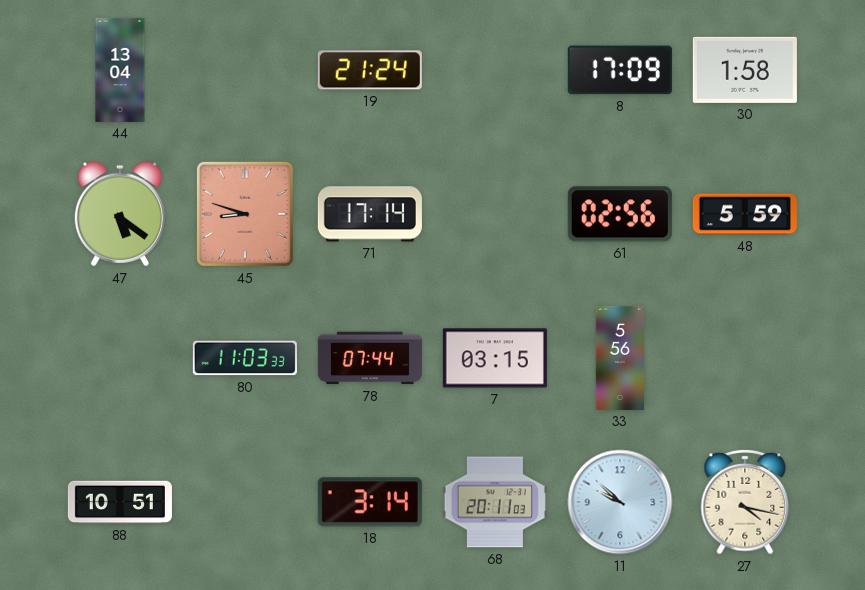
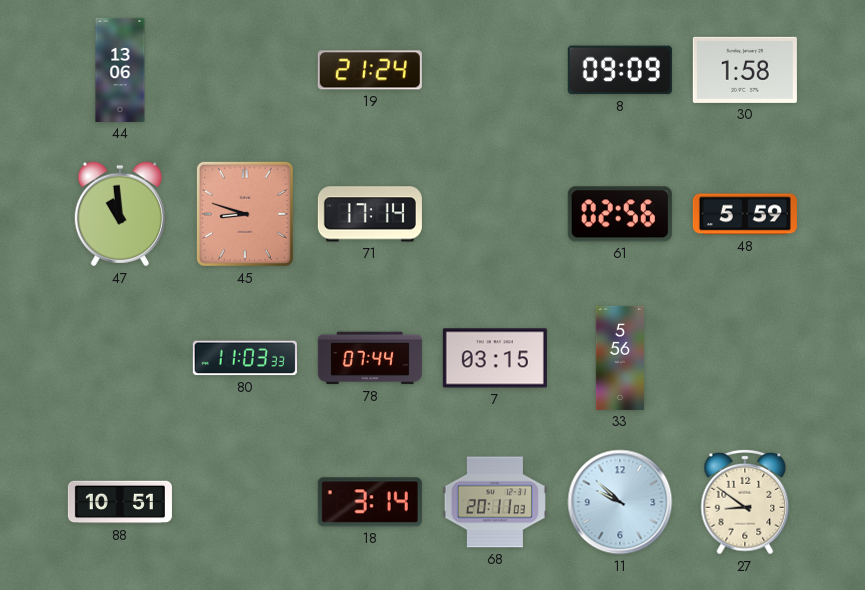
44: 13:04 -> 13:06 (120, 70)
8: 17:09 -> 09:09 (620, 70)
47: 5:21 -> 10:59 (120, 214)
27: 4:17 -> 8:51 (745, 502)
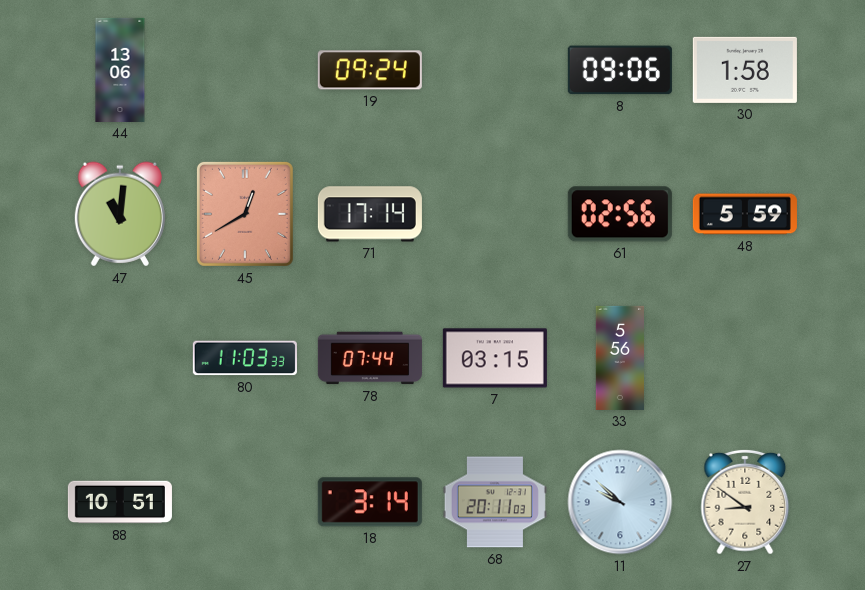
19: 21:24 -> 09:24 (370, 70)
8: 09:09 -> 09:06 (620, 70)
47: 10:59 -> 11:01 (120, 214)
45: 8:48 -> 12:40 (245, 214)
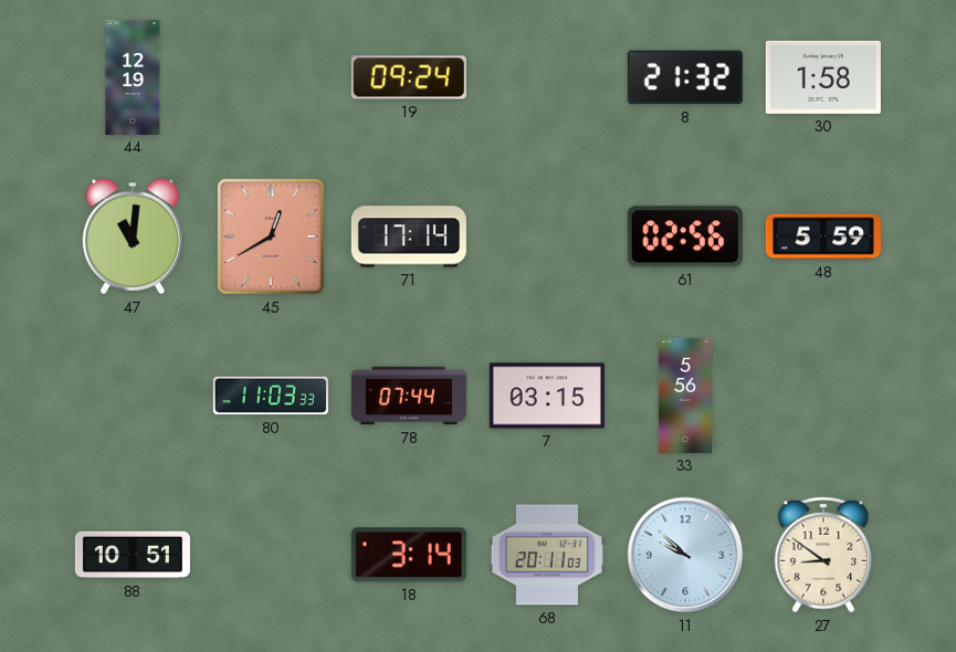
44: 13:06 -> 12:19 (133, 77)
8: 09:06 -> 21:32 (685, 77)
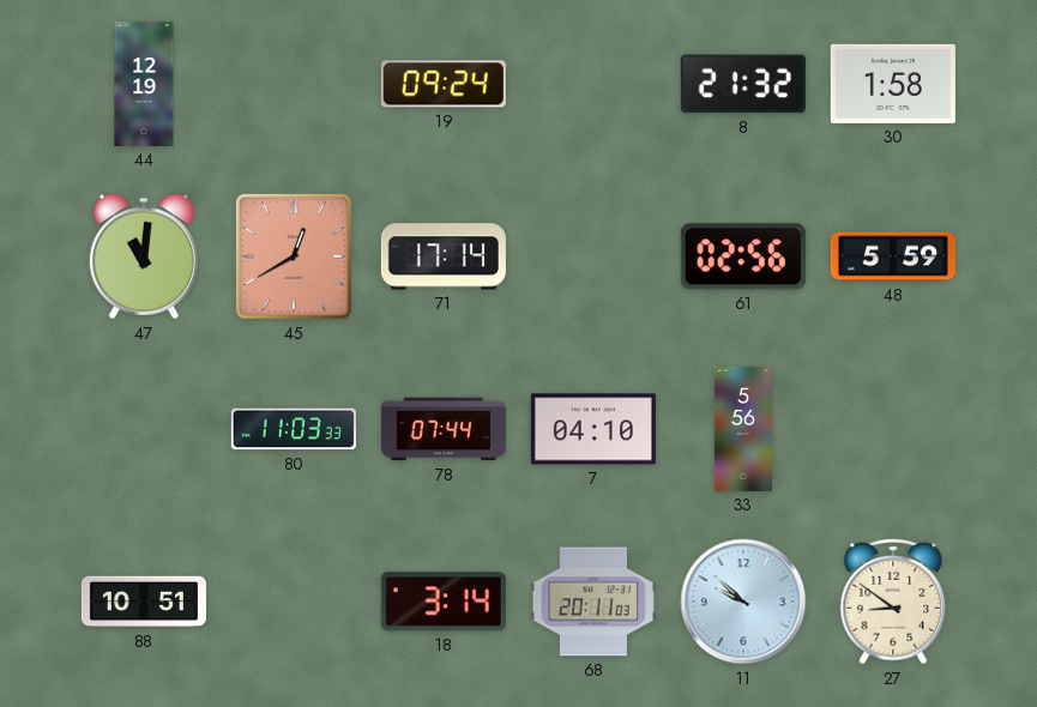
7: 03:15 -> 04:10 (593, 429)
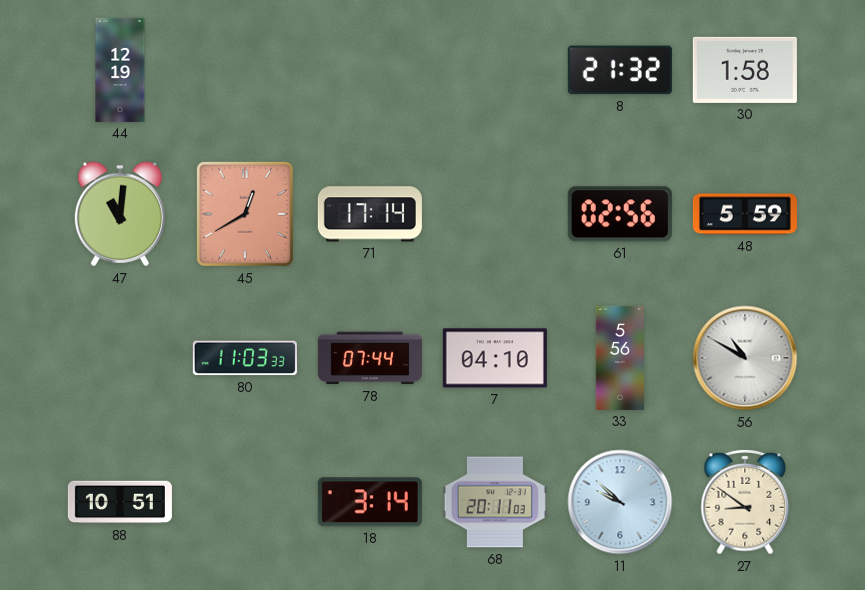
19: 09:24 -> none (444, 84)
56: none -> 10:50 (745, 358)
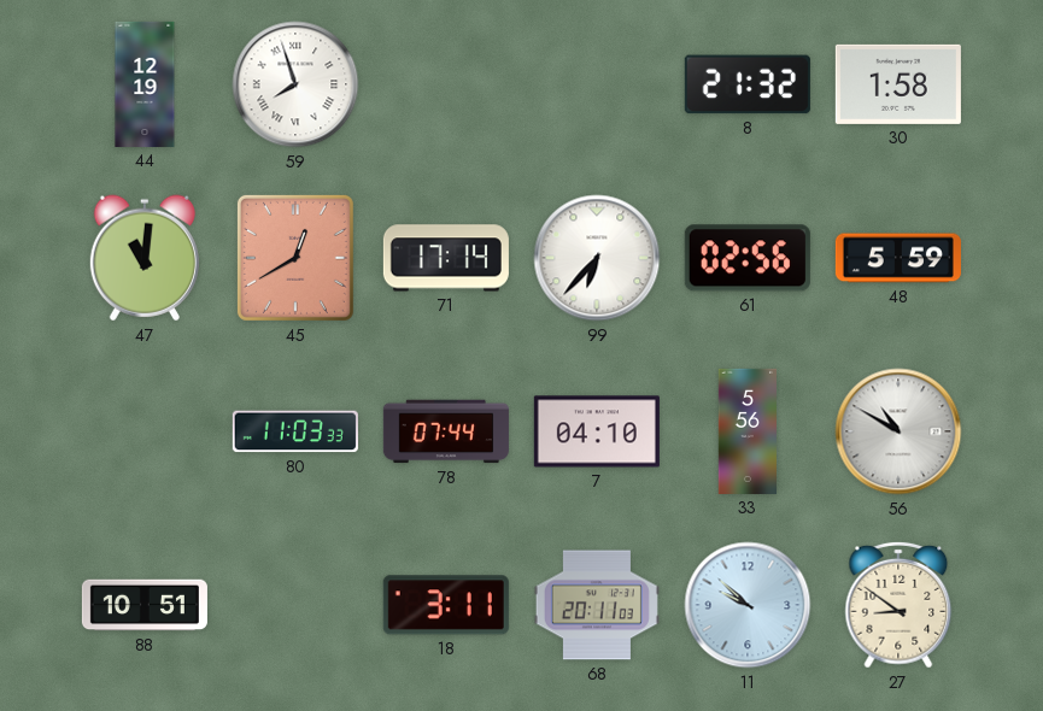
59: none -> 7:57 (295, 84)
99: none -> 6:37 (597, 258)
18: 3:14 -> 3:11 (446, 605)
